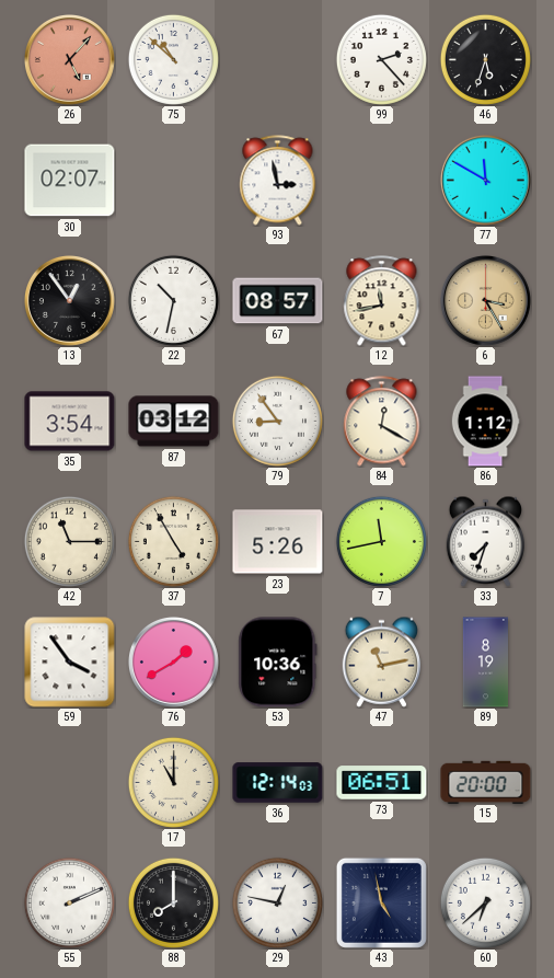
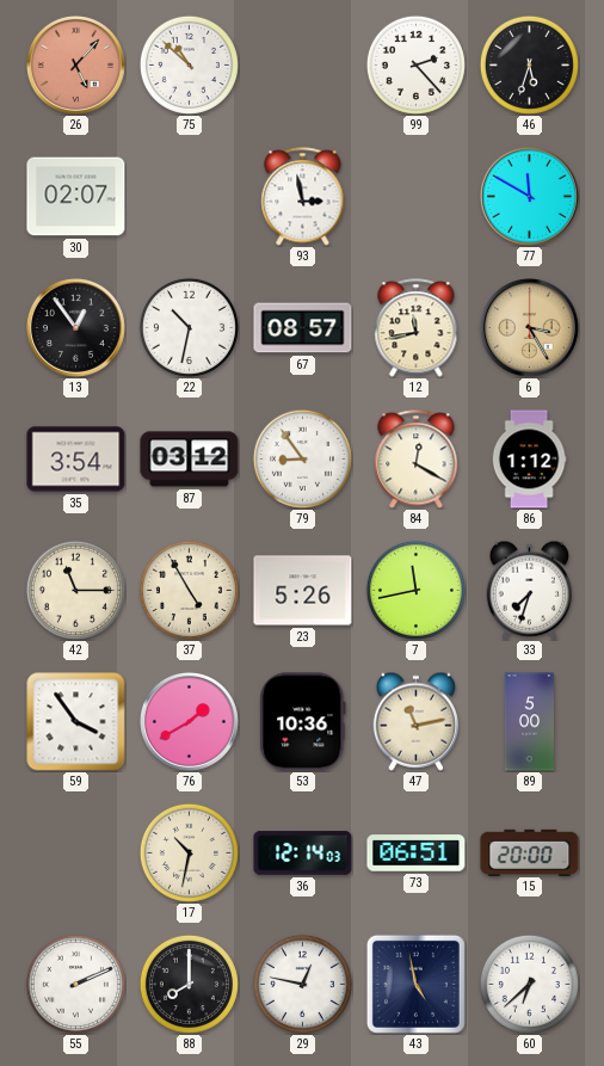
89: 8:19 -> 5:00 (529, 722)
17: 11:00 -> 10:32 (189, 852)
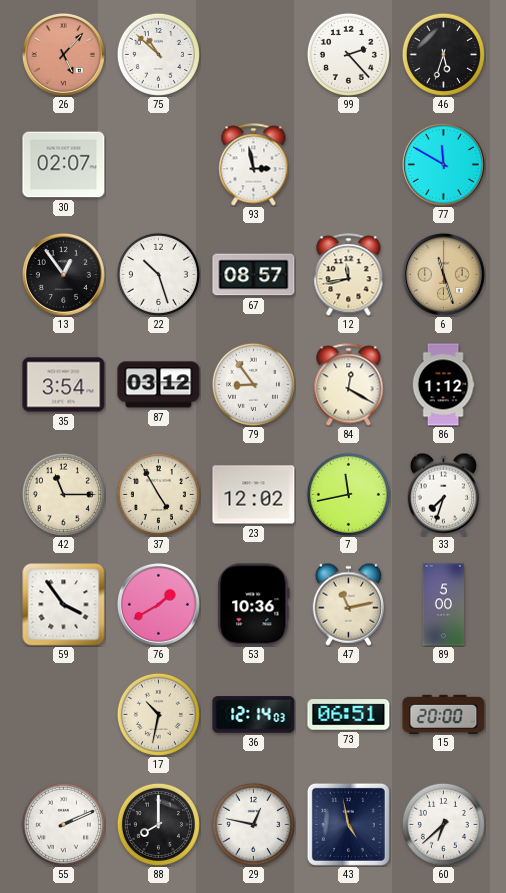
22: 10:32 -> 10:27 (158, 274)
6: 3:25 -> 11:27 (443, 274)
23: 5:26 -> 12:02 (254, 495)
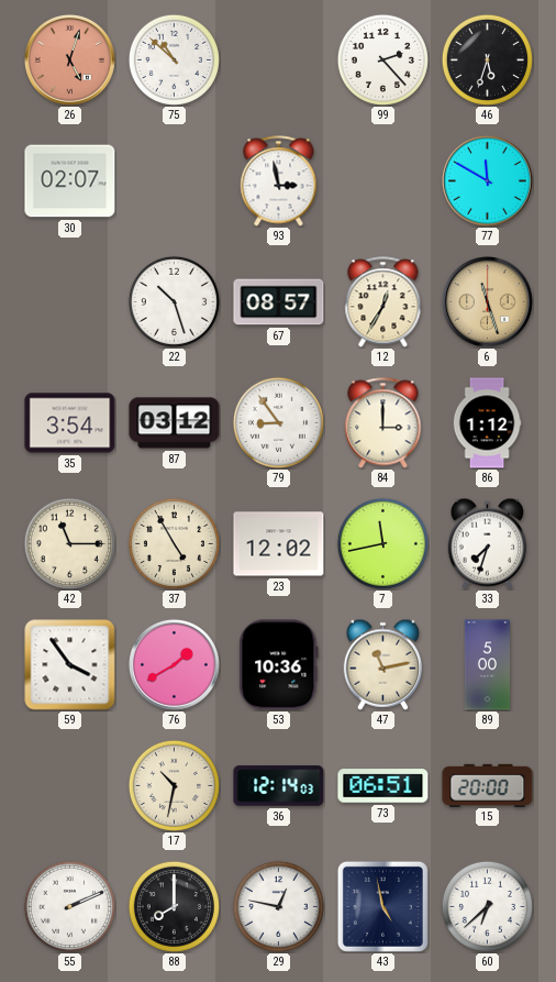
26: 5:07 -> 5:03 (69, 59)
13: 12:54 -> none (63, 274)
12: 11:43 -> 12:35 (383, 302)
84: 12:20 -> 3:00 (383, 423)
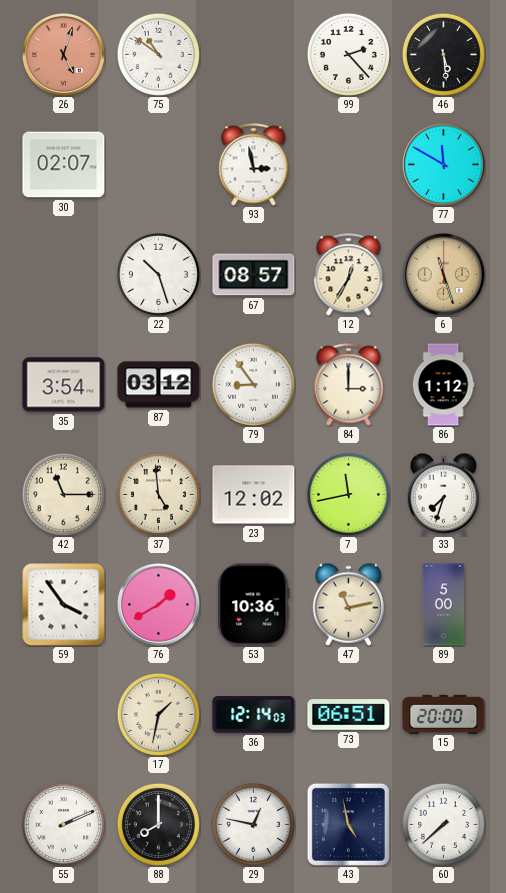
75: 10:52 -> 10:51 (158, 54)
46: 5:33 -> 5:29 (443, 54)
37: 4:55 -> 4:59 (158, 494)
17: 10:32 -> 1:32 (158, 714)
60: 6:38 -> 7:38 (443, 824)
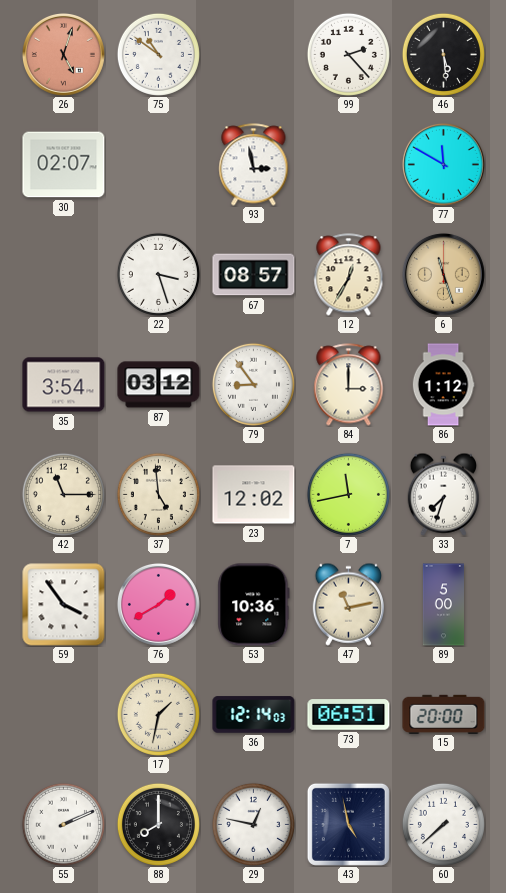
22: 10:27 -> 3:27 (158, 274)
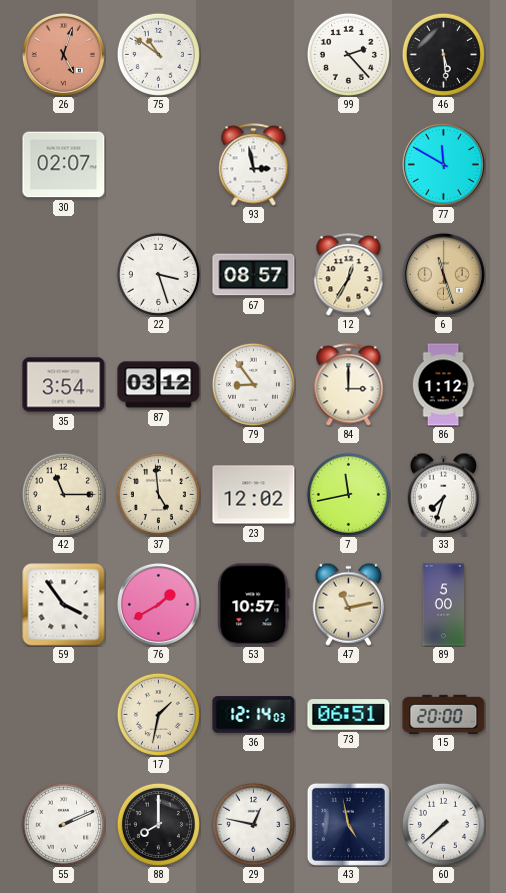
53: 10:36 -> 10:57 (254, 605)
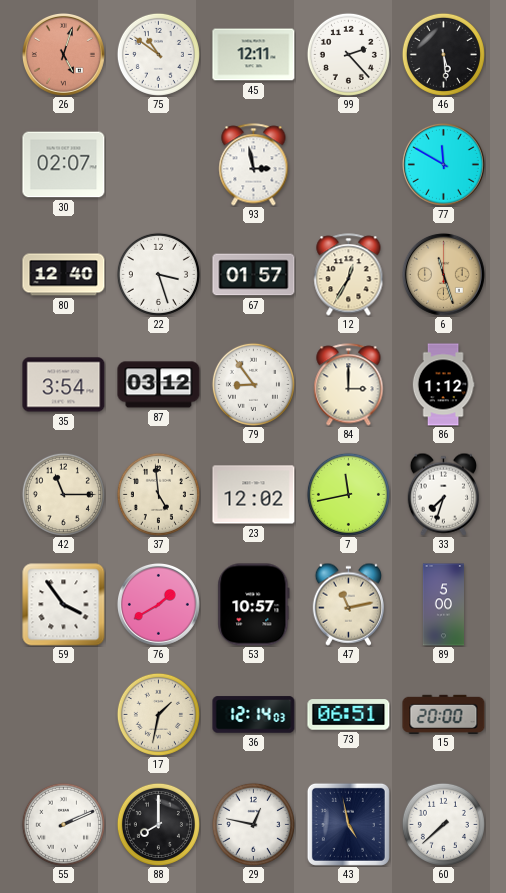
45: none -> 12:11 (254, 55)
80: none -> 12:40 (64, 275)
67: 08:57 -> 01:57 (254, 275)
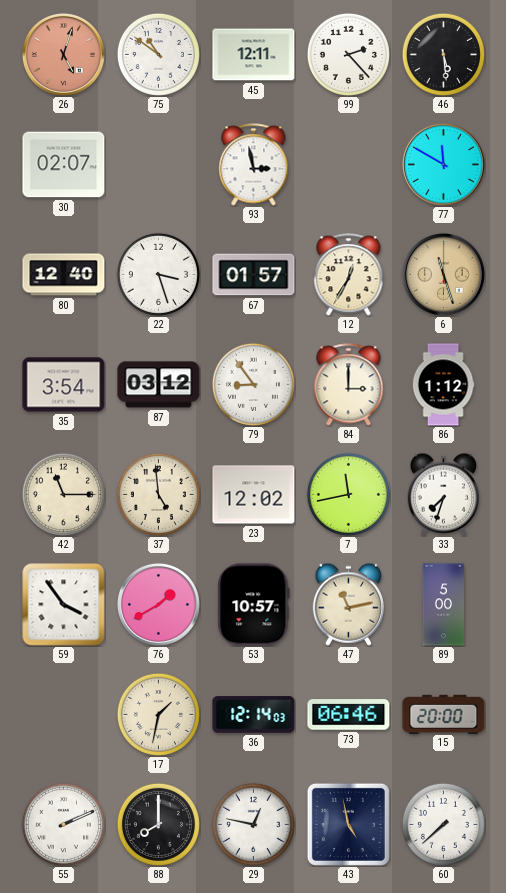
73: 06:51 -> 06:46 (349, 715)
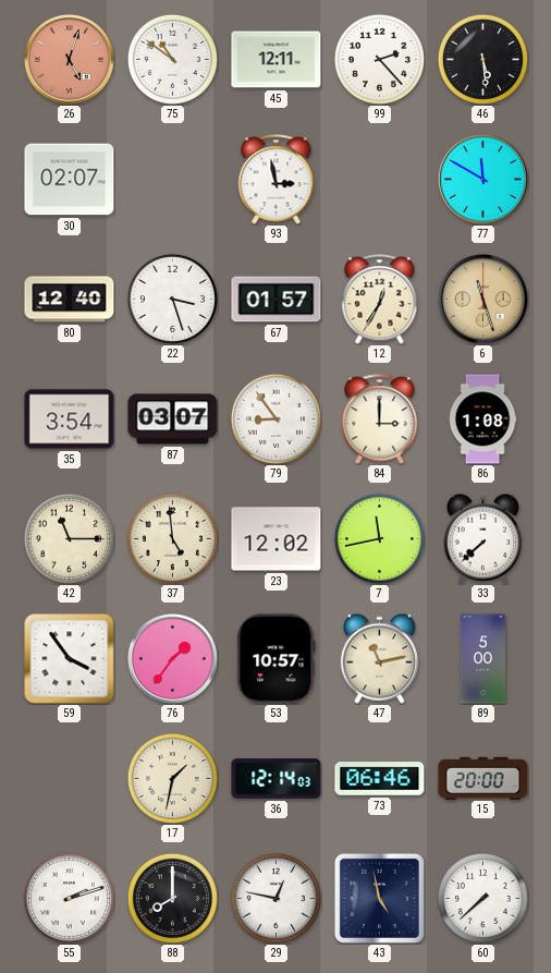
87: 03:12 -> 03:07 (173, 419)
86: 1:12 -> 1:08 (482, 419)
33: 7:33 -> 7:38 (482, 538)
76: 1:40 -> 1:36 (172, 658)
55: 2:11 -> 2:12 (69, 898)
